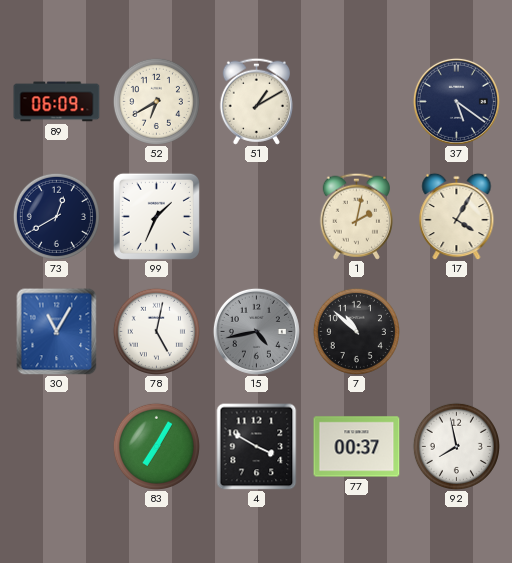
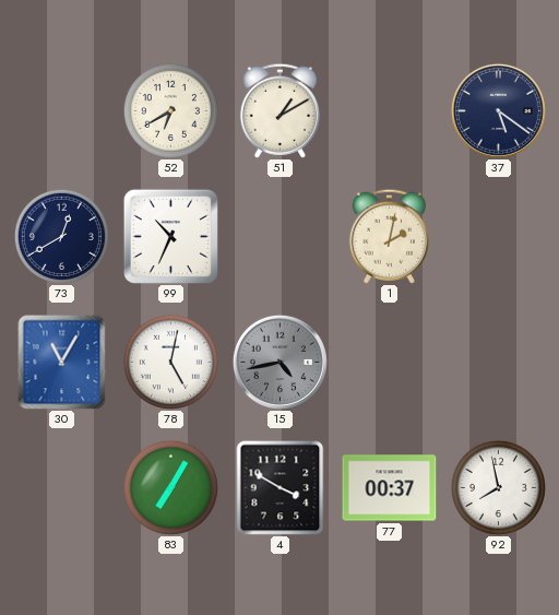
89: 06:09 -> none (57, 102)
99: 1:34 -> 10:34 (170, 236)
17: 4:05 -> none (457, 216)
7: 10:52 -> none (356, 331)
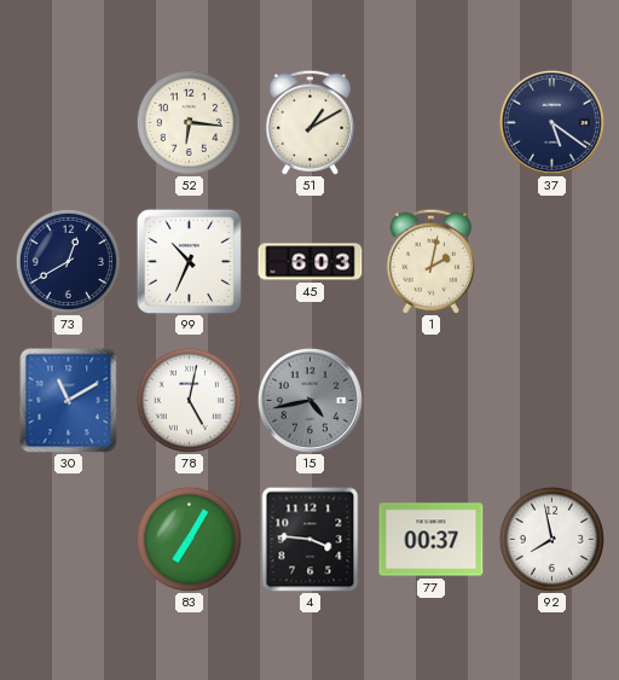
52: 6:40 -> 6:16 (189, 122)
45: none -> 6:03 (311, 262)
30: 11:05 -> 11:10 (69, 400)
4: 3:50 -> 3:46 (311, 539)
